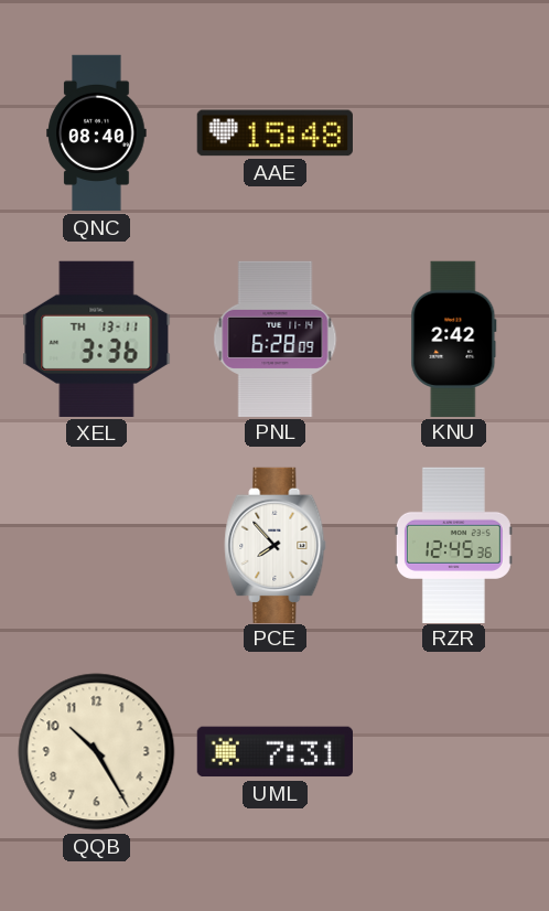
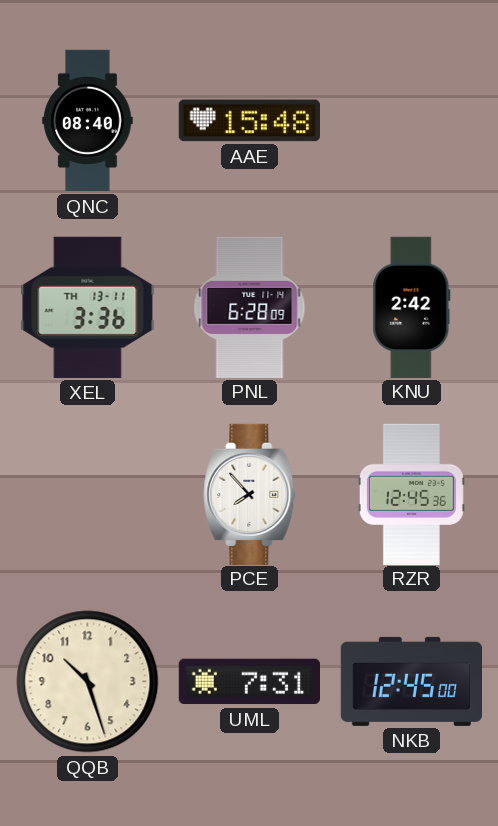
QQB: 10:25 -> 10:27 (88, 682)
NKB: none -> 12:45 (411, 681)
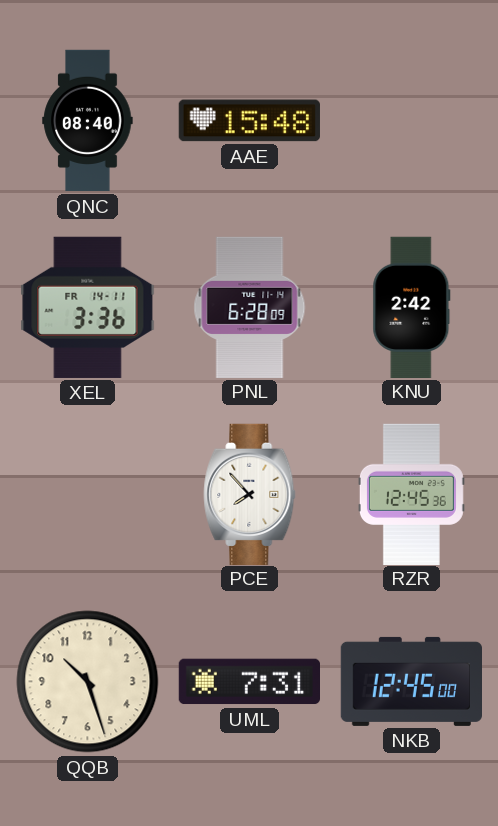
XEL date: TH 13-11 -> FR 14-11 (88, 307)
